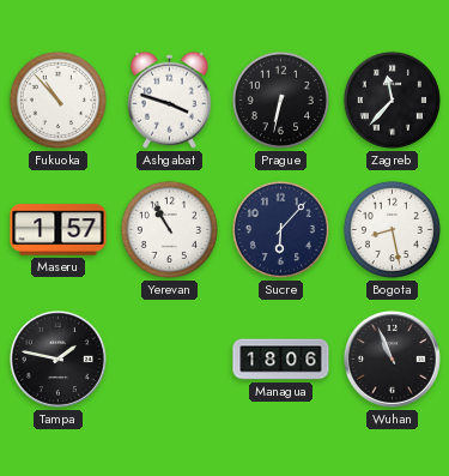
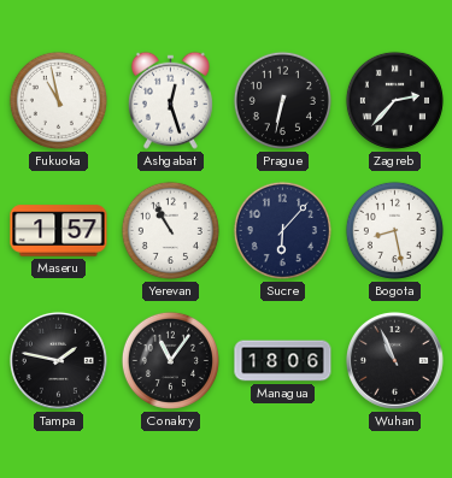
Fukuoka: 10:53 -> 10:58 (58, 100)
Ashgabat: 3:48 -> 12:27 (170, 100)
Zagreb: 11:37 -> 2:37 (394, 100)
Conakry: none -> 11:06 (170, 360)
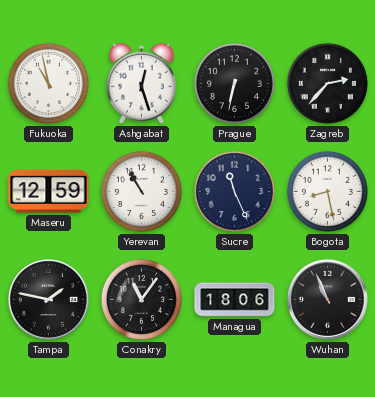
Maseru: 1:57 -> 12:59 (49, 192)
Sucre: 6:07 -> 11:26 (234, 191)
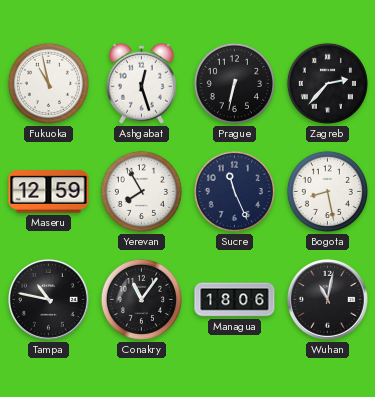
Yerevan: 10:55 -> 7:55 (141, 191)
Tampa: 1:47 -> 10:47 (48, 299)
Wuhan: 10:56 -> 11:02 (327, 299)
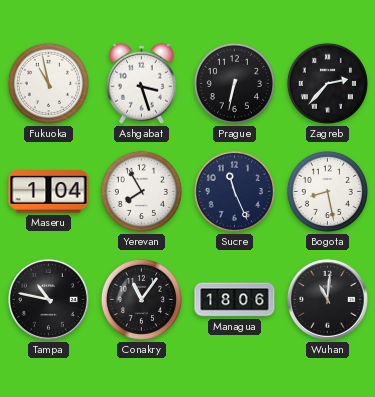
Ashgabat: 12:27 -> 3:27 (141, 83)
Maseru: 12:59 -> 1:04 (49, 192)
Wuhan: 11:02 -> 11:01 (327, 299)
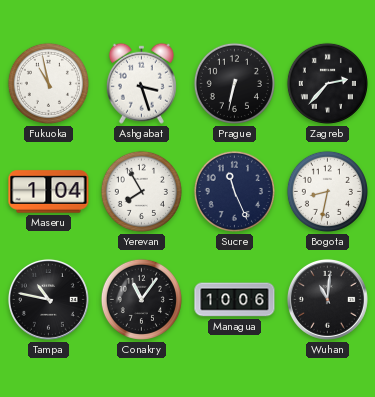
Bogota: 8:28 -> 8:32 (327, 191)
Managua: 18:06 -> 10:06 (235, 300)
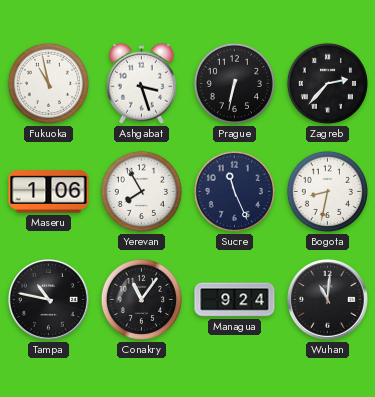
Maseru: 1:04 -> 1:06 (49, 192)
Managua: 10:06 -> 9:24 (235, 300)
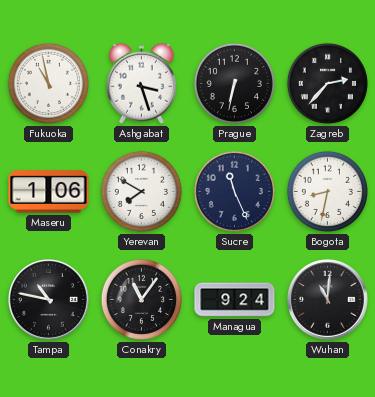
Yerevan: 7:55 -> 7:50 (141, 191)
